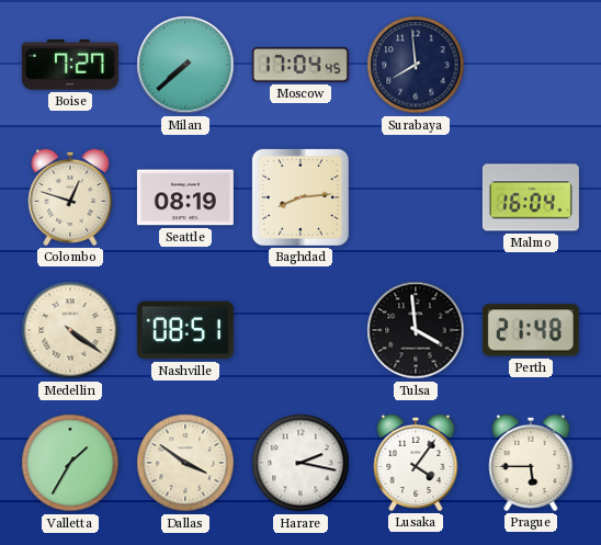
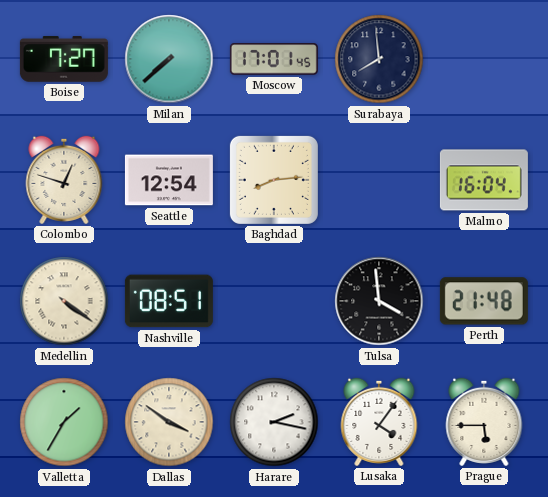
Moscow: 17:04 -> 17:01 (274, 59)
Seattle: 08:19 -> 12:54 (169, 180)
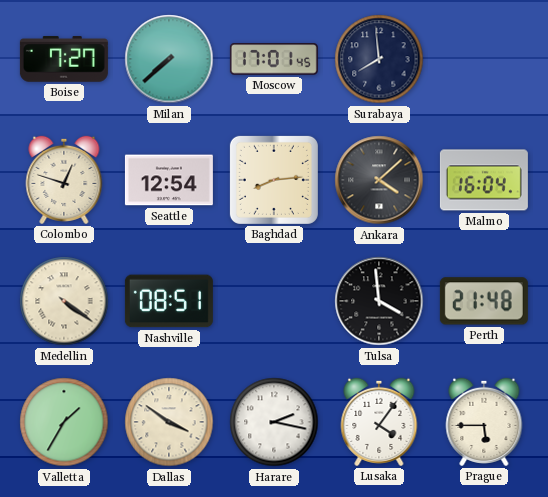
Ankara: none -> 4:08 (379, 180)
